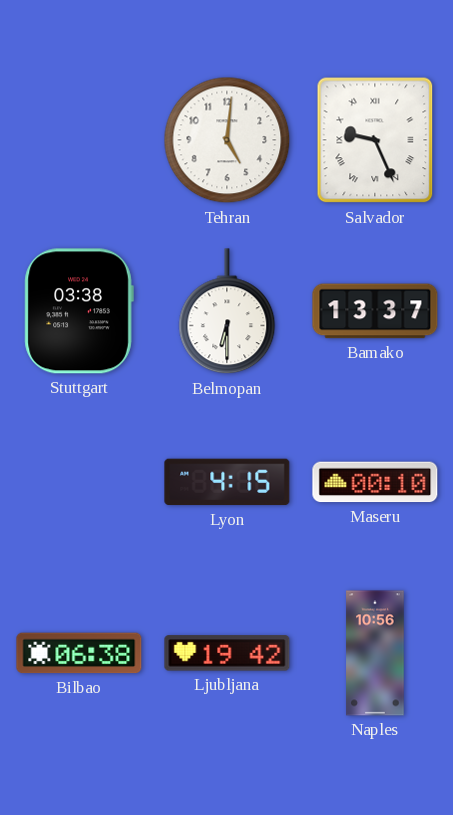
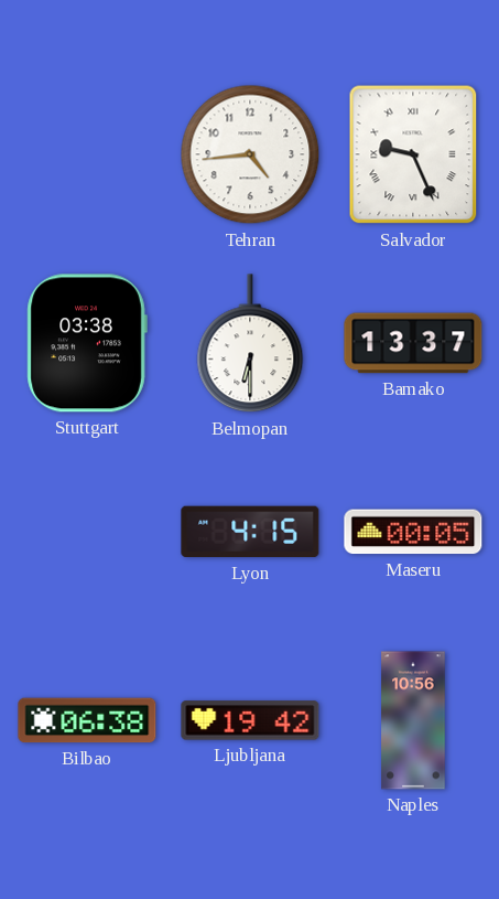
Tehran: 5:01 -> 4:44 (250, 154)
Maseru: 00:10 -> 00:05 (413, 532)
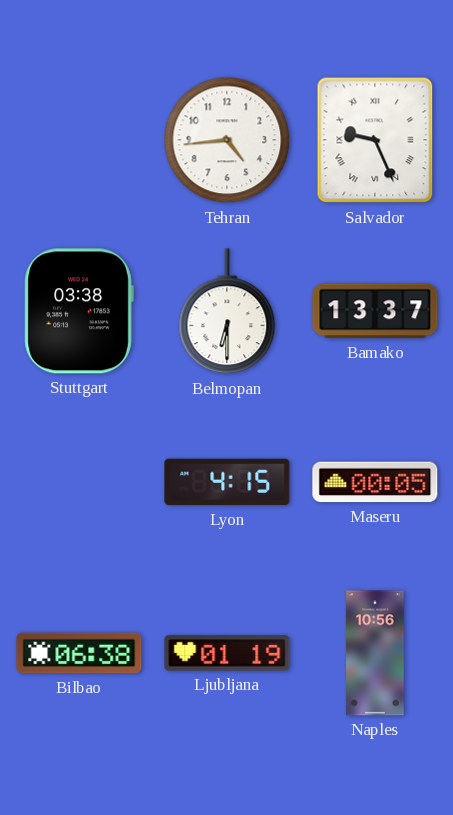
Ljubljana: 19:42 -> 01:19 (227, 653)
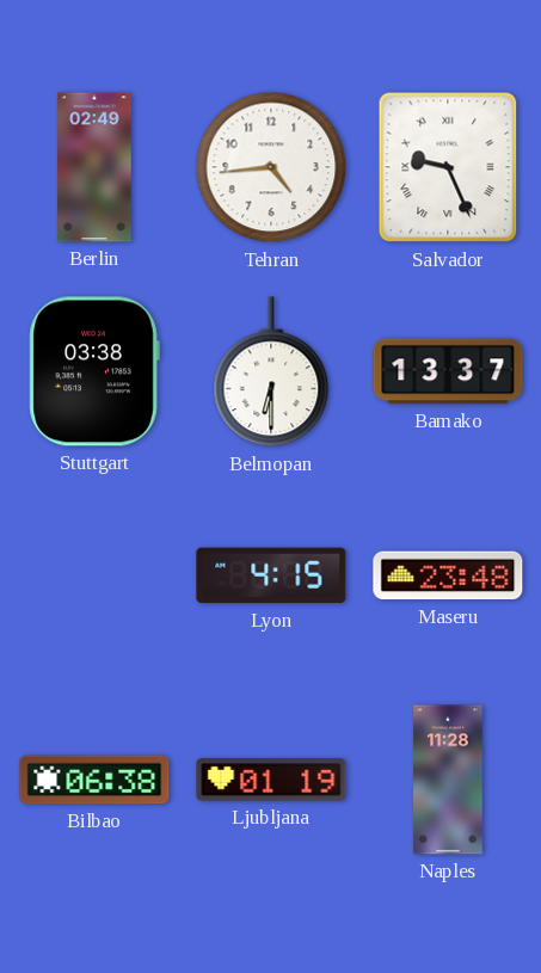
Berlin: none -> 02:49 (94, 167)
Maseru: 00:05 -> 23:48 (448, 575)
Naples: 10:56 -> 11:28 (448, 780)
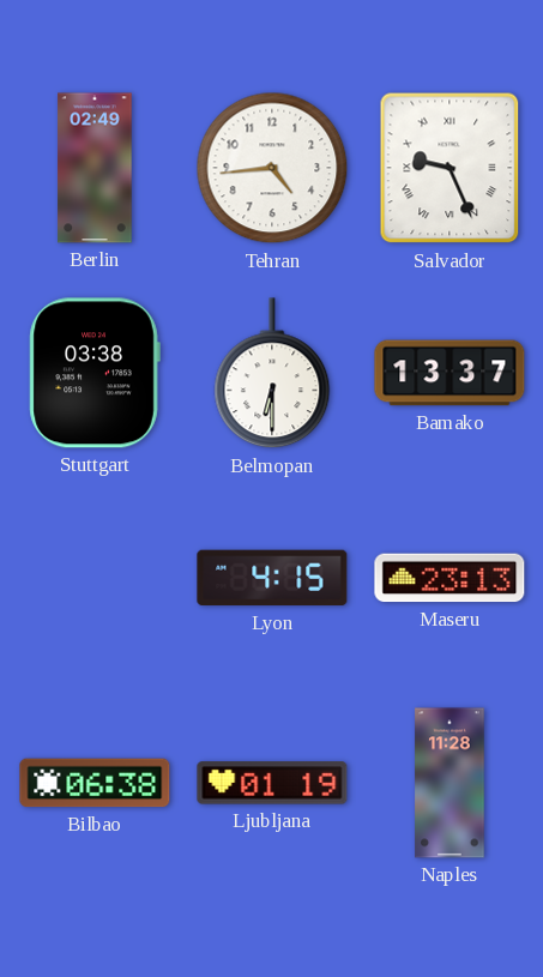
Maseru: 23:48 -> 23:13 (450, 578)
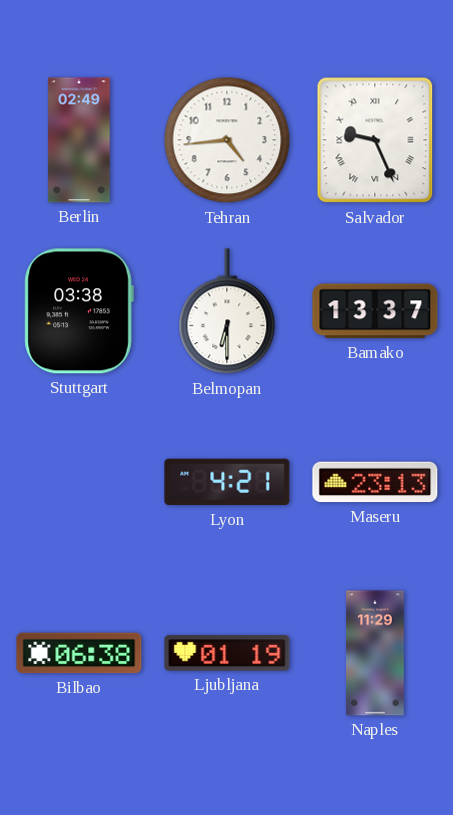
Lyon: 4:15 -> 4:21 (227, 482)
Naples: 11:28 -> 11:29 (375, 653)
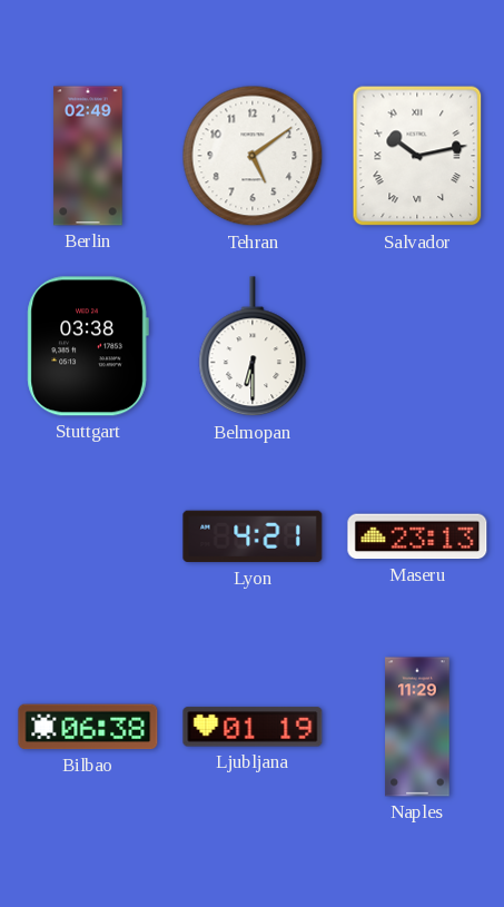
Tehran: 4:44 -> 5:09 (253, 156)
Salvador: 9:26 -> 10:13 (417, 156)
Bamako: 13:37 -> none (375, 311)
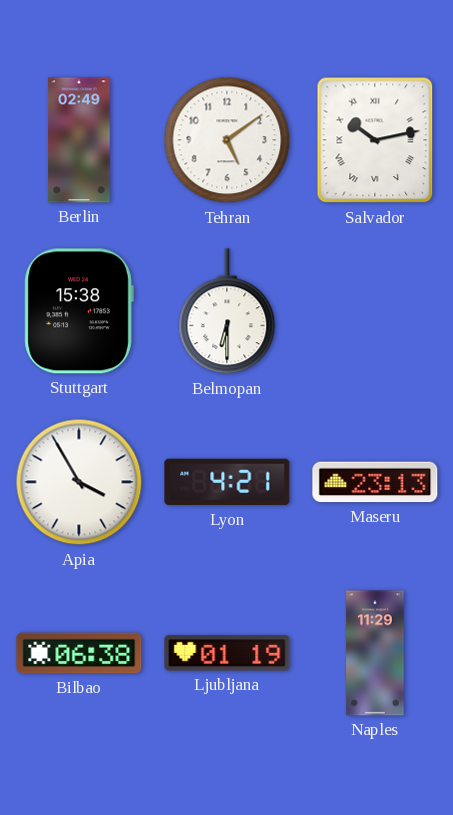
Stuttgart: 03:38 -> 15:38 (79, 311)
Apia: none -> 3:55 (79, 482)
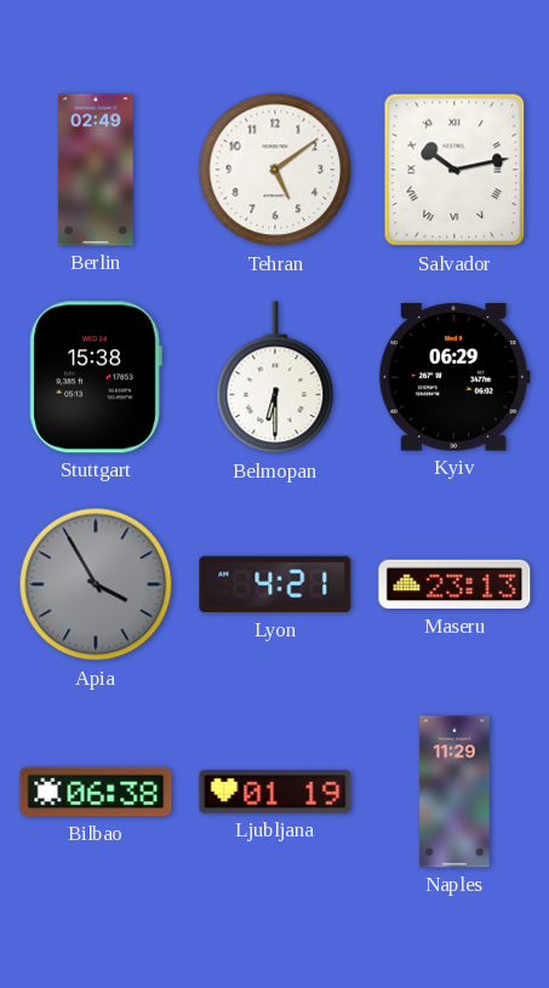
Kyiv: none -> 06:29 (454, 377)
Apia dial: white -> grey (96, 584)
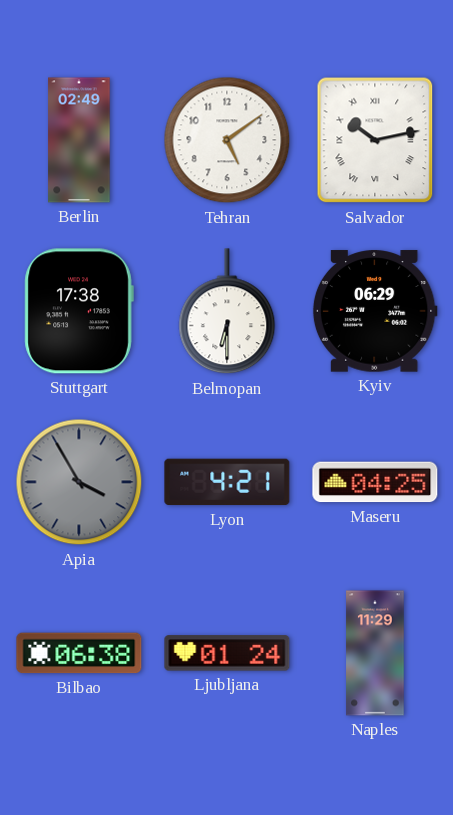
Stuttgart: 15:38 -> 17:38 (79, 311)
Maseru: 23:13 -> 04:25 (375, 482)
Ljubljana: 01:19 -> 01:24 (227, 653)
